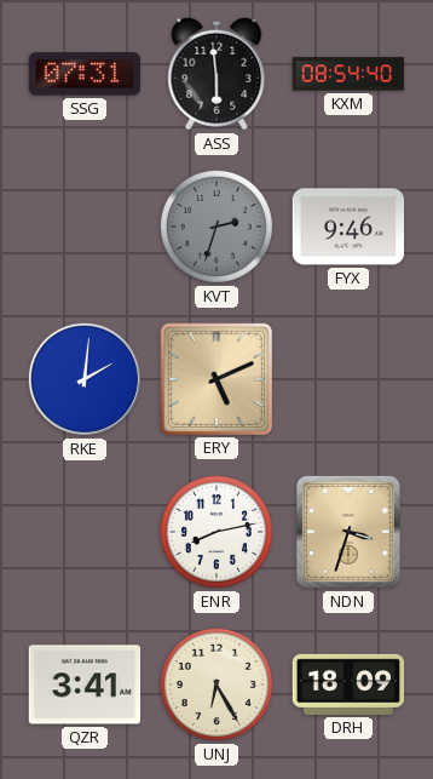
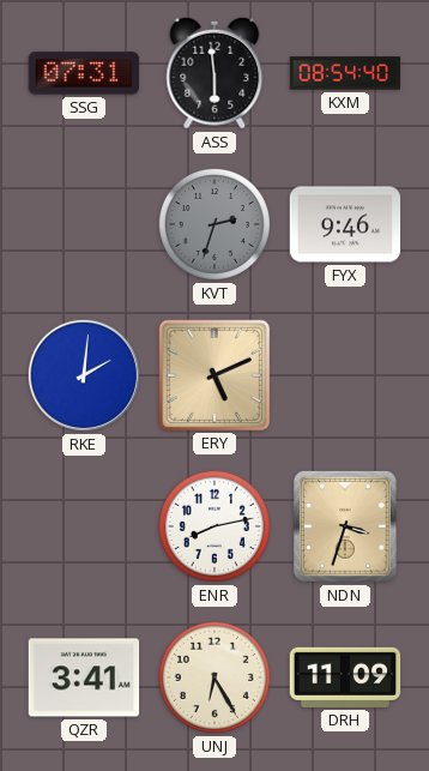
DRH: 18:09 -> 11:09 (345, 677)
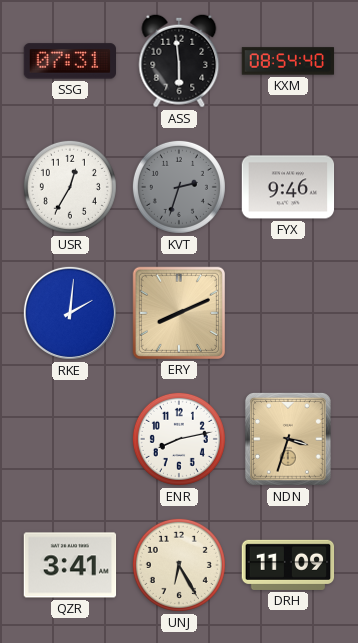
USR: none -> 12:35 (70, 187)
ERY: 5:11 -> 8:11 (178, 312)
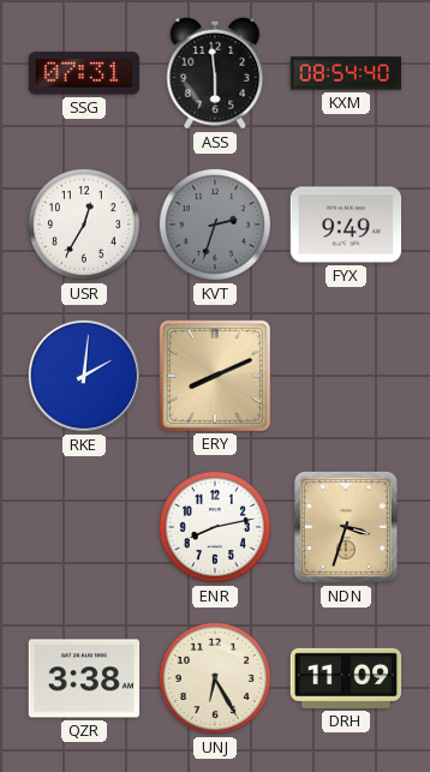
FYX: 9:46 -> 9:49 (346, 225)
QZR: 3:41 -> 3:38 (84, 678)
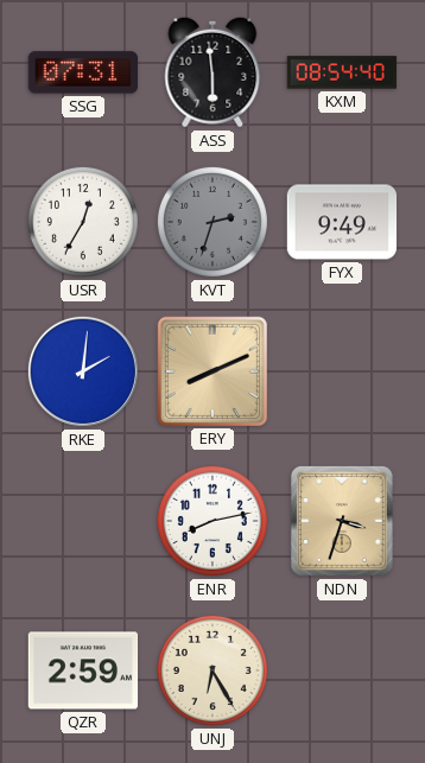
QZR: 3:38 -> 2:59 (83, 670)
DRH: 11:09 -> none (346, 678)
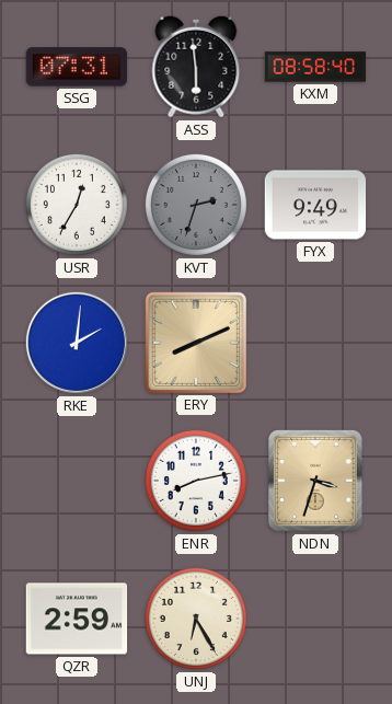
KXM: 08:54 -> 08:58 (315, 67)
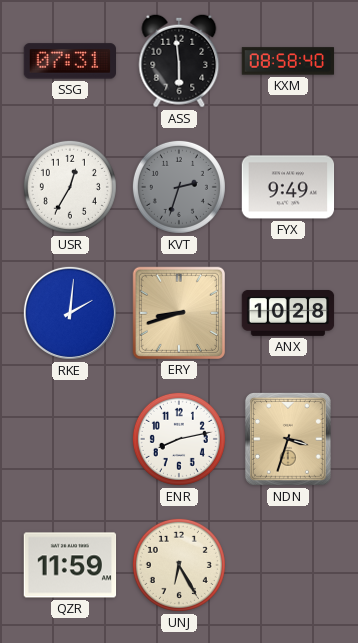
ERY: 8:11 -> 8:42 (178, 312)
ANX: none -> 10:28 (288, 313)
QZR: 2:59 -> 11:59 (70, 565)
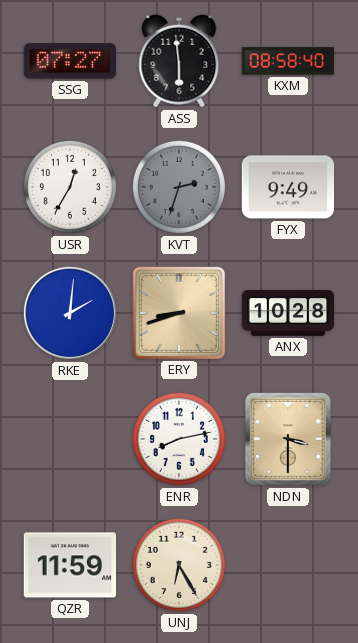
SSG: 07:31 -> 07:27 (70, 61)
NDN: 3:33 -> 3:30 (288, 439)
